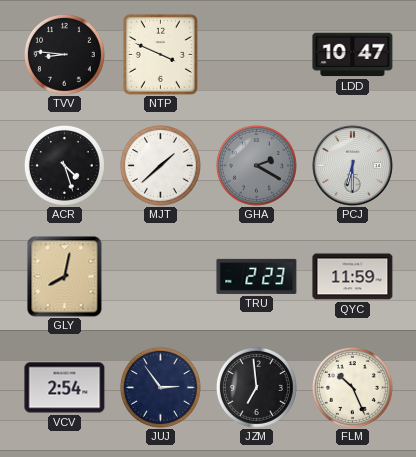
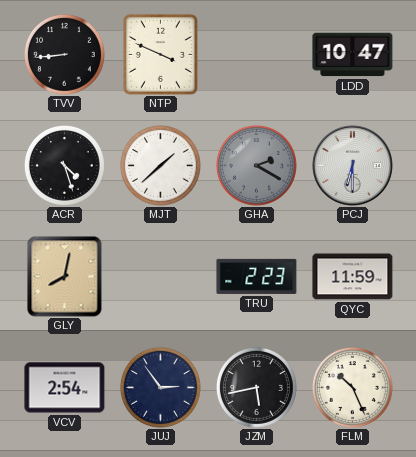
TVV: 8:46 -> 8:44 (64, 54)
JZM: 6:59 -> 5:43 (256, 387)
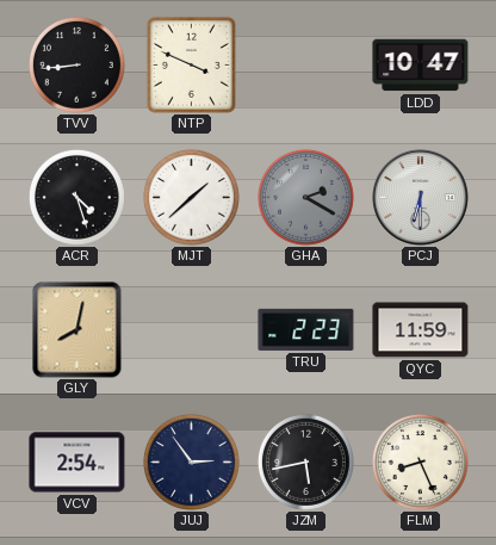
FLM: 10:26 -> 8:26 (420, 462)
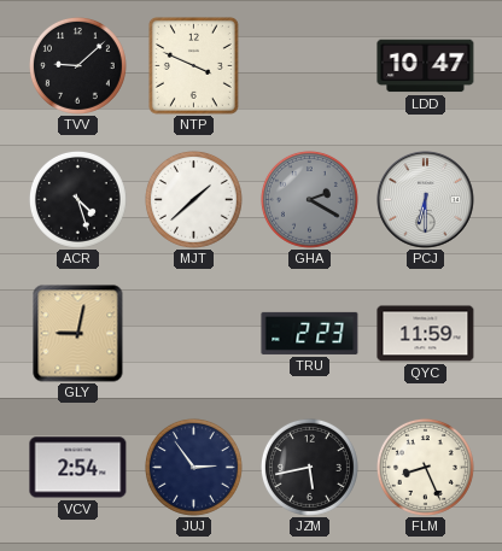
TVV: 8:44 -> 9:08 (77, 65)
GLY: 8:02 -> 9:02 (78, 334)
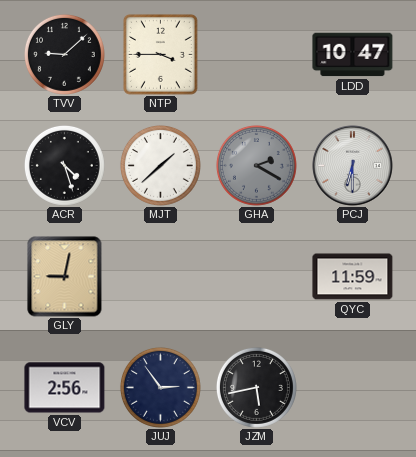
NTP: 3:49 -> 3:45 (160, 54)
TRU: 2:23 -> none (310, 333)
VCV: 2:54 -> 2:56 (65, 388)
FLM: 8:26 -> none (425, 467)
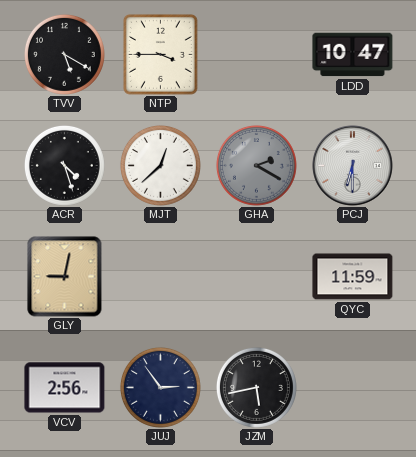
TVV: 9:08 -> 5:20 (64, 54)
MJT: 1:38 -> 12:38 (160, 165)
